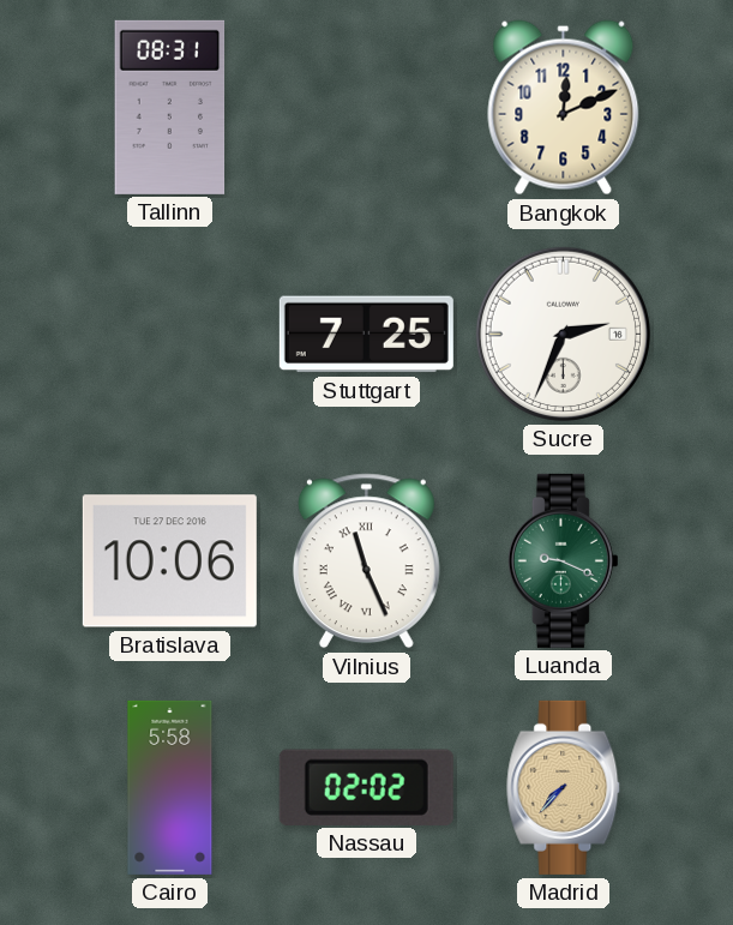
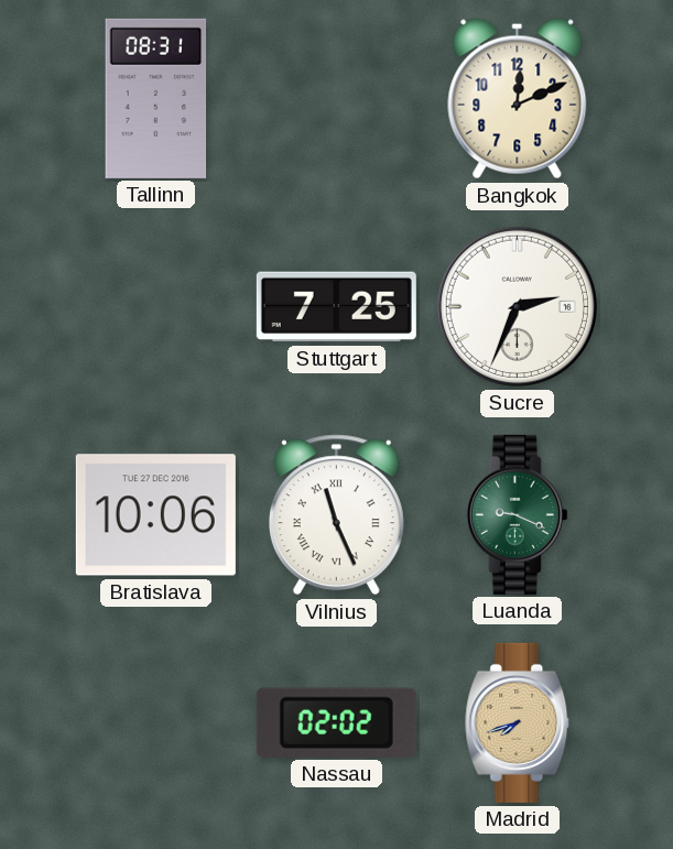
Cairo: 5:58 -> none (170, 787)
Madrid: 7:37 -> 7:42 (518, 722)
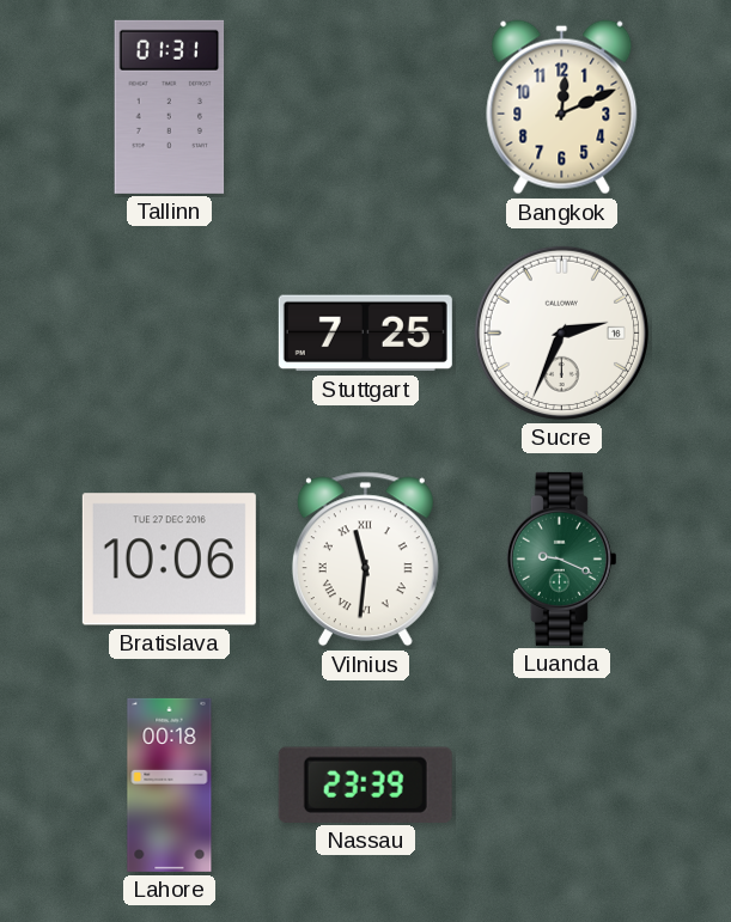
Tallinn: 08:31 -> 01:31 (170, 106)
Vilnius: 11:26 -> 11:31 (365, 560)
Lahore: none -> 00:18 (170, 784)
Nassau: 02:02 -> 23:39 (365, 784)
Madrid: 7:42 -> none (518, 722)
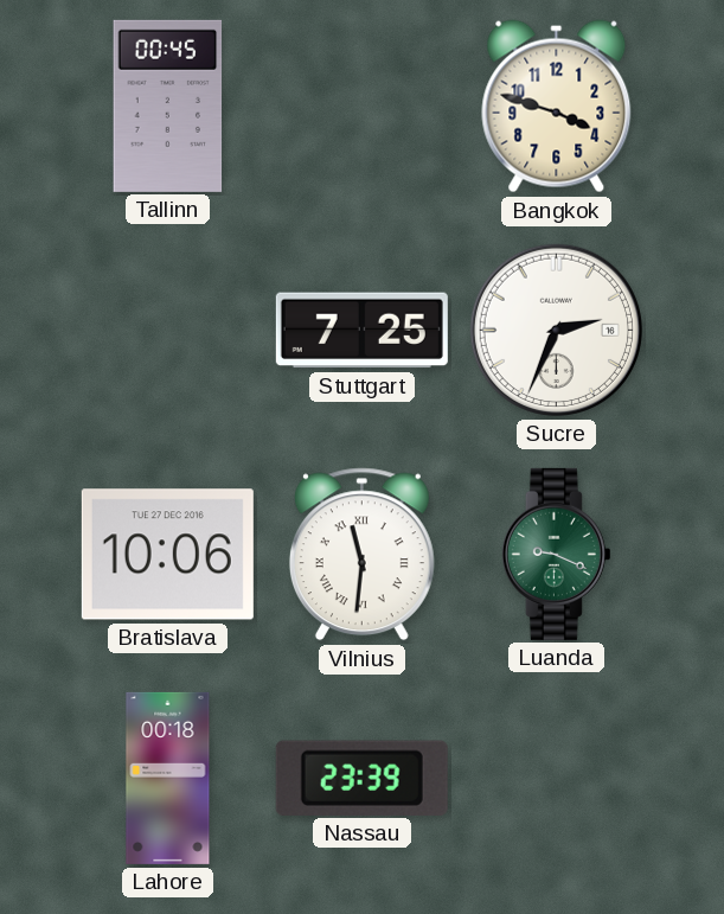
Tallinn: 01:31 -> 00:45 (168, 106)
Bangkok: 12:11 -> 3:48 (557, 107)
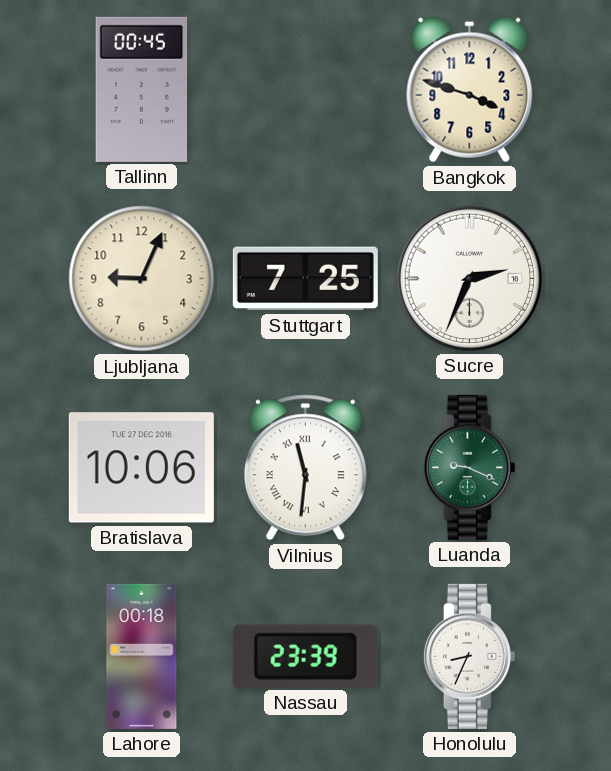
Ljubljana: none -> 9:04 (142, 279)
Honolulu: none -> 8:34 (469, 656)
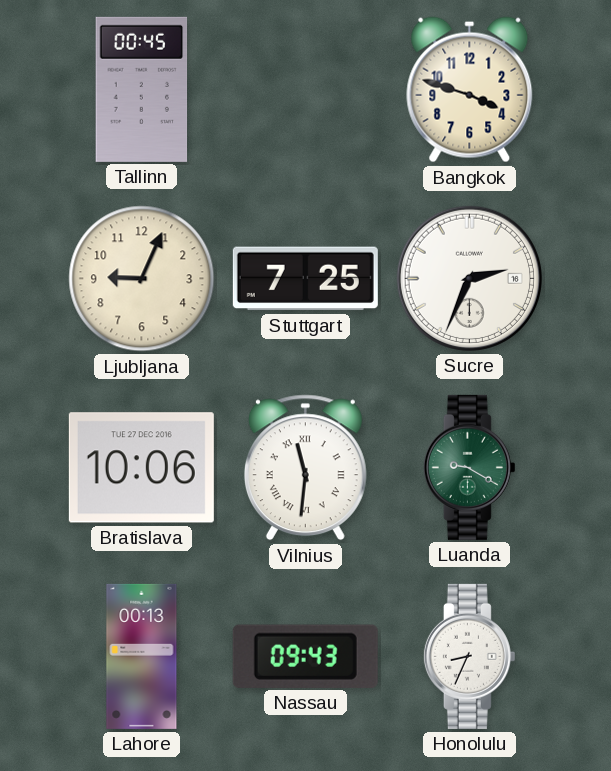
Luanda: 9:19 -> 9:20 (469, 467)
Lahore: 00:18 -> 00:13 (142, 656)
Nassau: 23:39 -> 09:43 (305, 656)
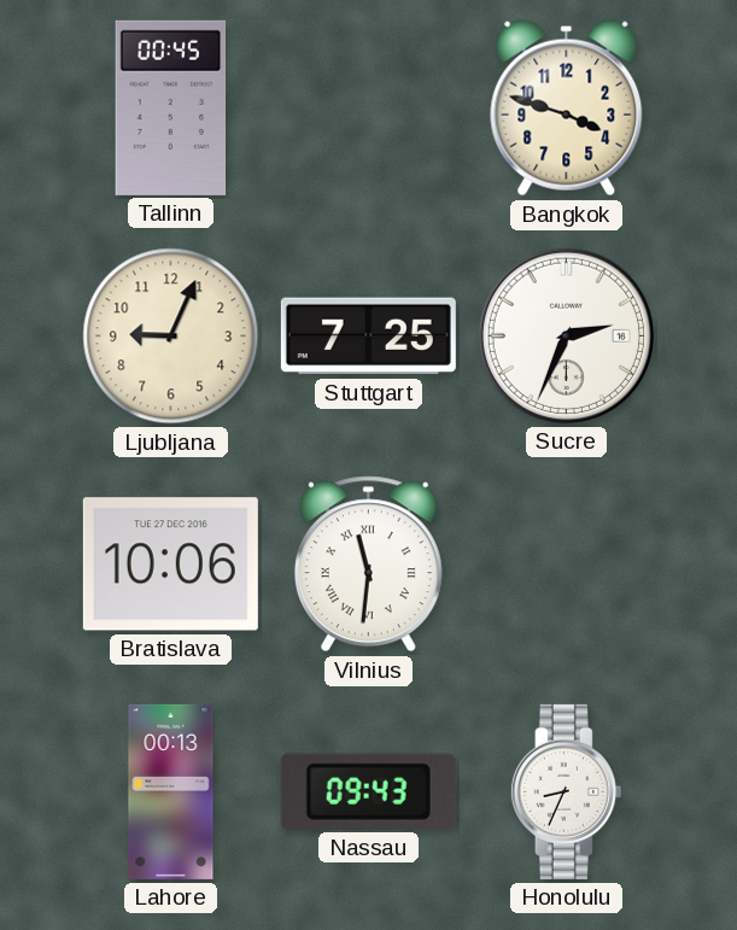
Luanda: 9:20 -> none (469, 467)
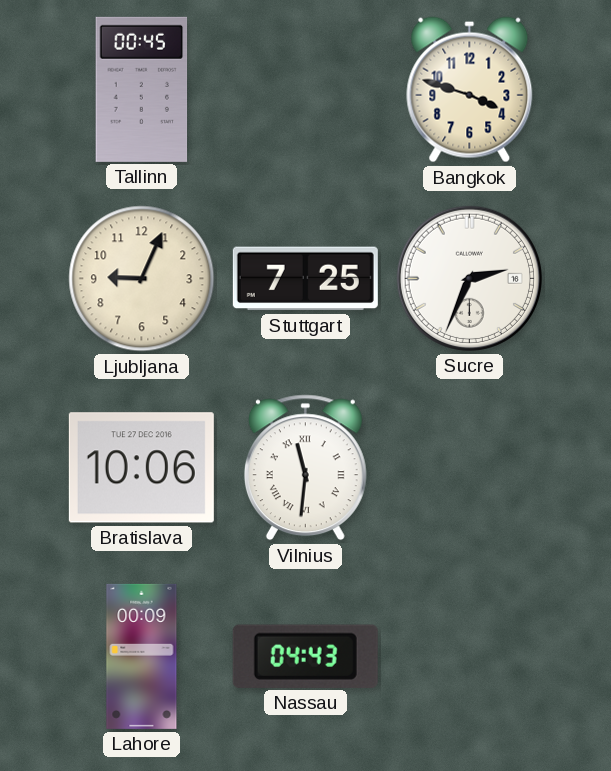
Lahore: 00:13 -> 00:09 (142, 656)
Nassau: 09:43 -> 04:43 (305, 656)
Honolulu: 8:34 -> none (566, 791)
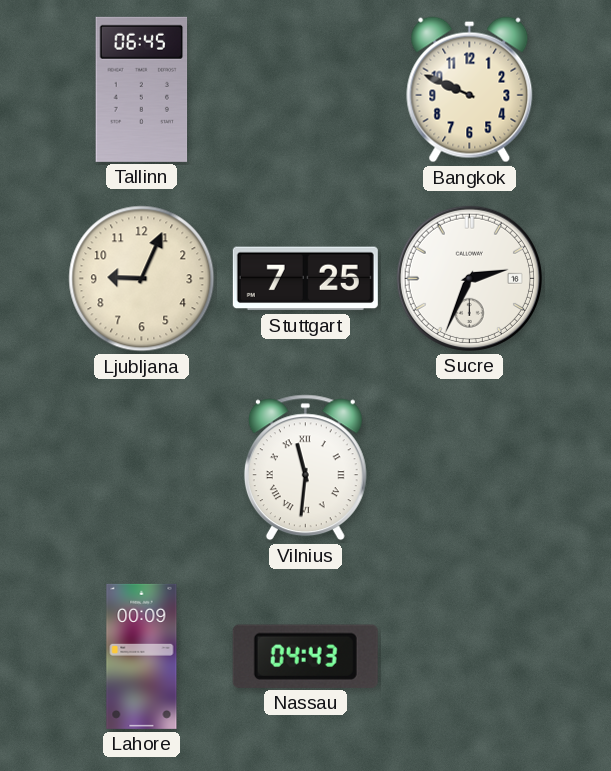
Tallinn: 00:45 -> 06:45 (142, 89)
Bangkok: 3:48 -> 9:49 (470, 90)
Bratislava: 10:06 -> none (141, 468)
